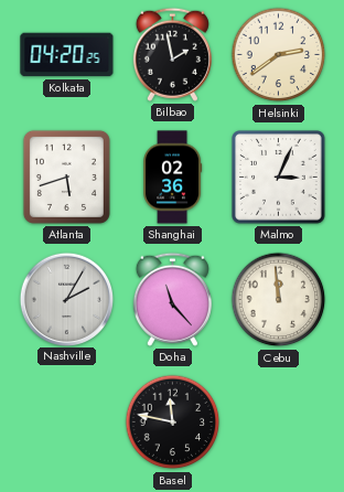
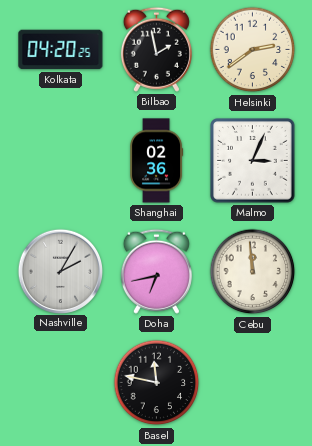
Atlanta: 5:42 -> none (66, 177)
Doha: 11:23 -> 6:43 (156, 271)
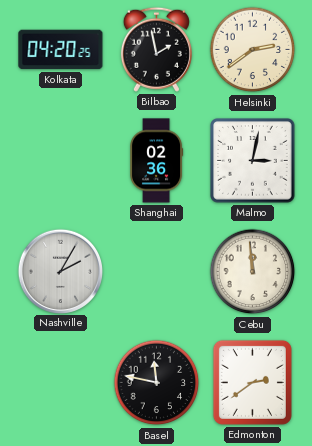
Malmo: 3:04 -> 3:02 (253, 161)
Doha: 6:43 -> none (156, 271)
Edmonton: none -> 2:39 (252, 382)
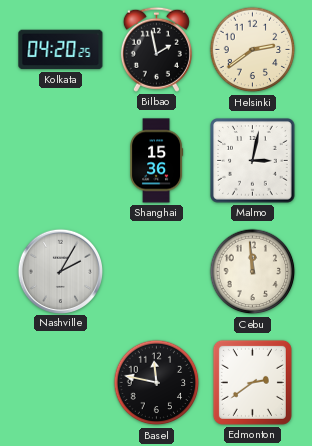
Shanghai: 02:36 -> 15:36 (157, 161)
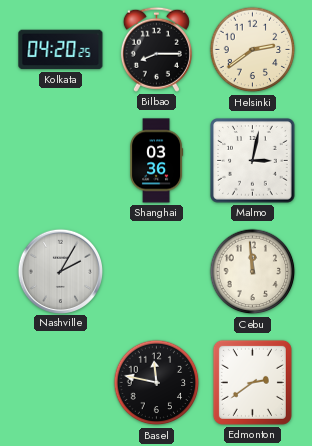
Bilbao: 1:58 -> 8:15 (156, 49)
Shanghai: 15:36 -> 03:36 (157, 161)
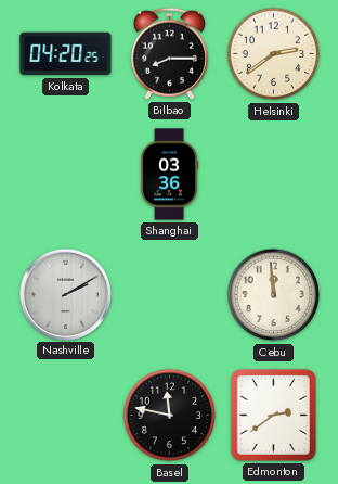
Malmo: 3:02 -> none (253, 161)
Nashville: 2:05 -> 2:10 (65, 294)
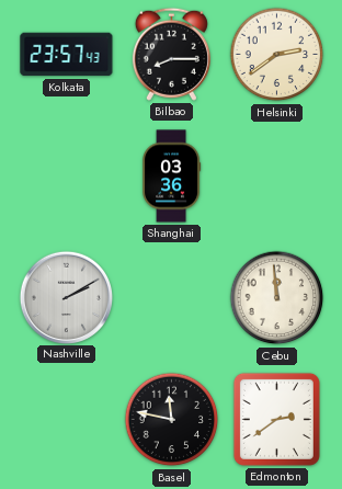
Kolkata: 04:20 -> 23:57 (67, 55)
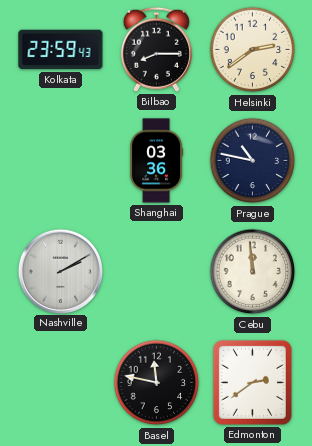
Kolkata: 23:57 -> 23:59 (61, 50)
Prague: none -> 10:47 (253, 161)
